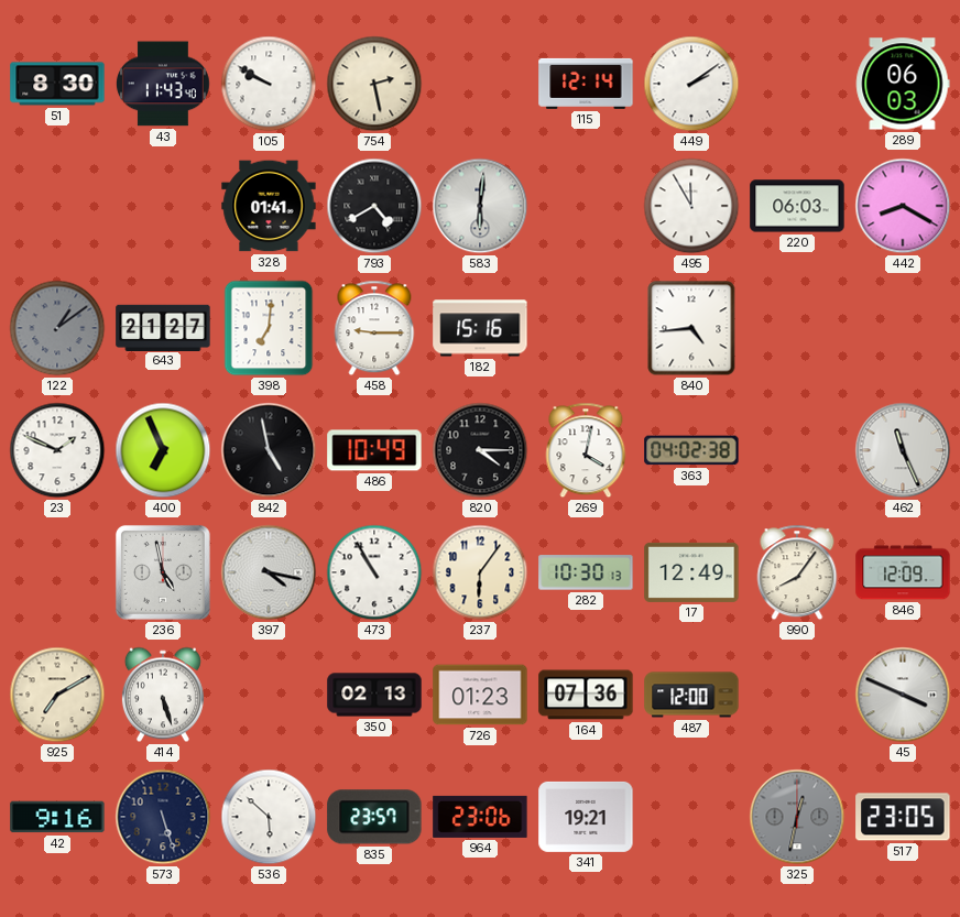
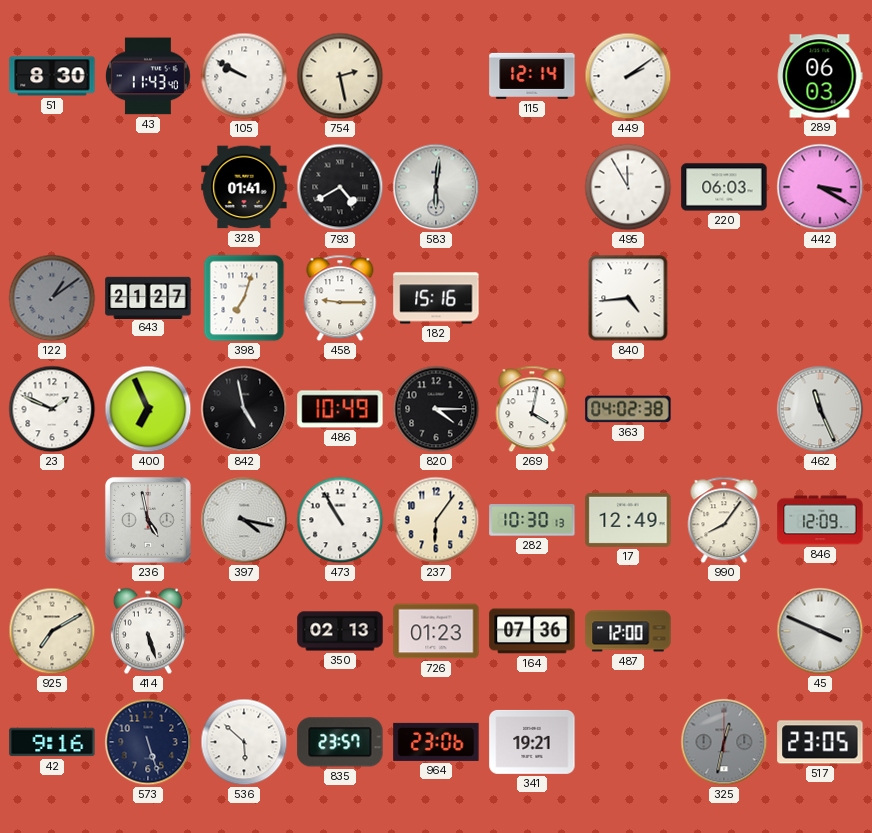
442: 8:20 -> 3:20 (820, 187)
398: 7:01 -> 7:03 (244, 298)
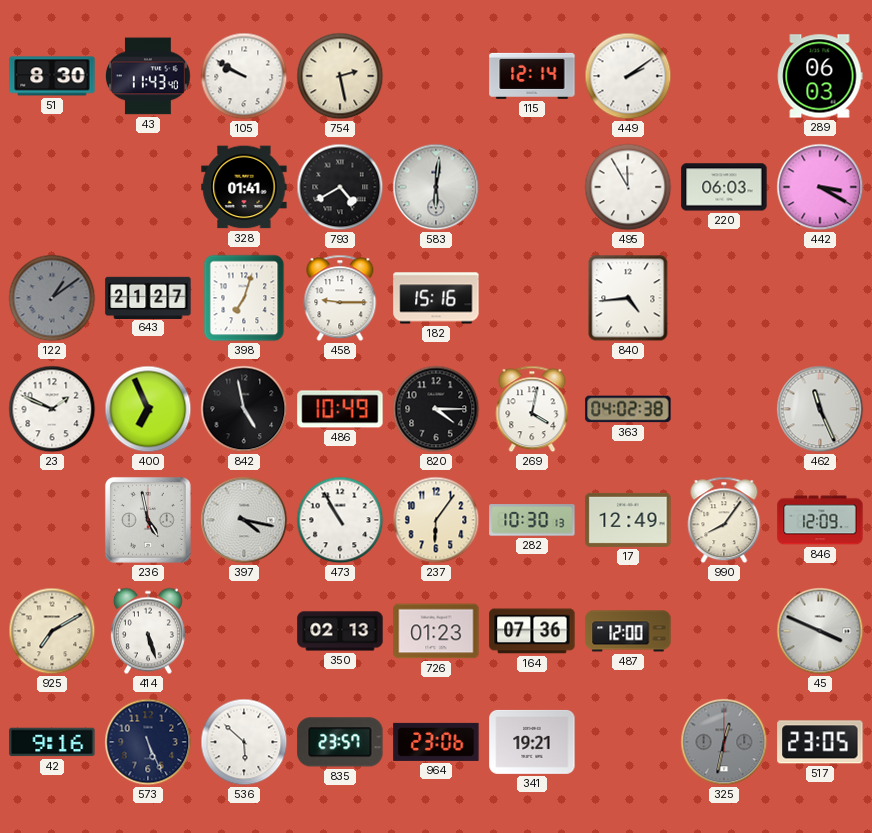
573: 5:27 -> 5:26 (148, 742)
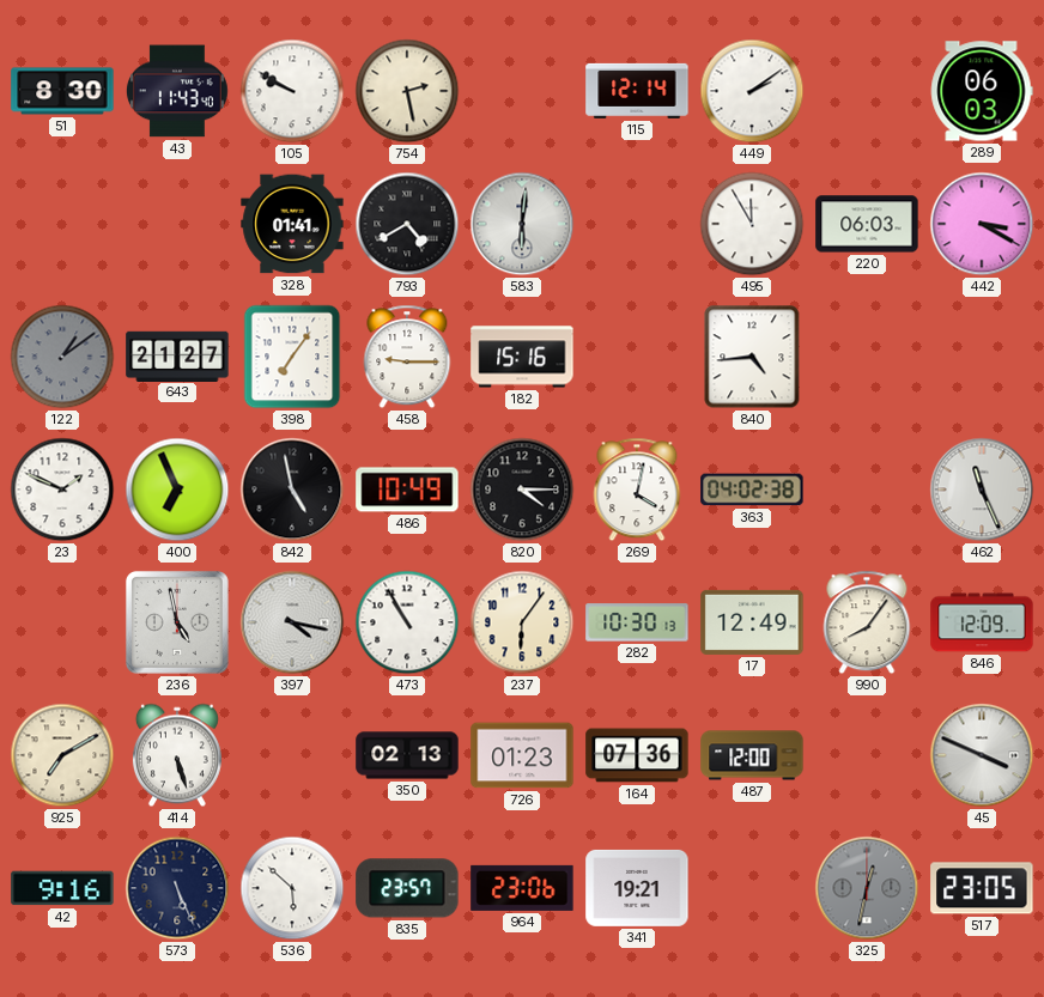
398: 7:03 -> 7:06 (292, 357)
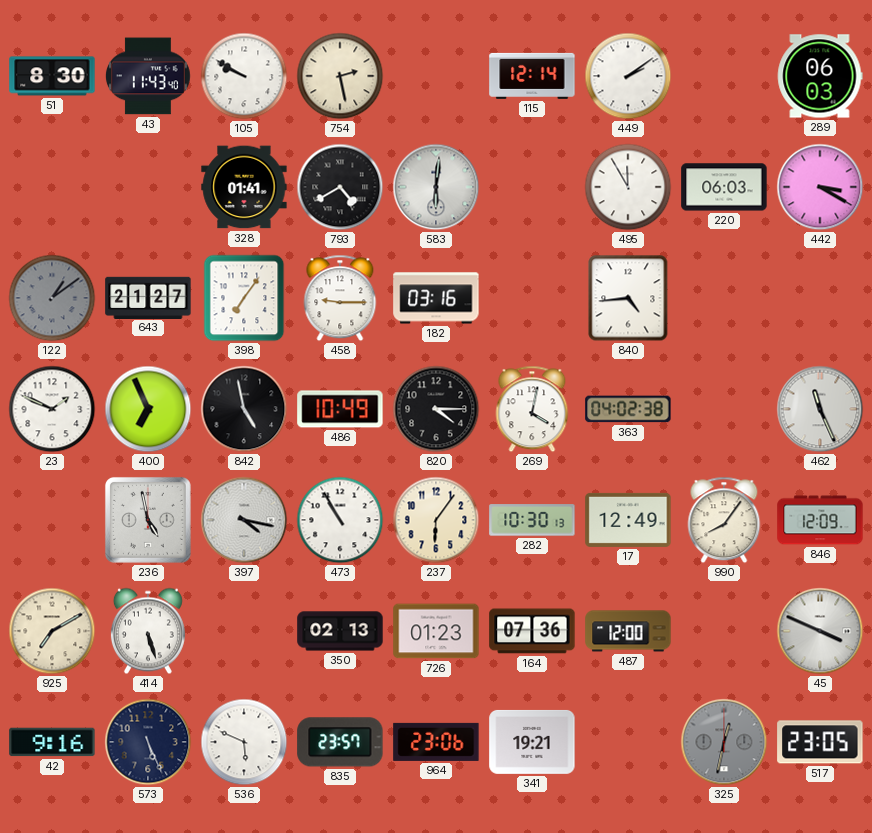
182: 15:16 -> 03:16 (436, 298)
536: 5:52 -> 5:49 (244, 742)
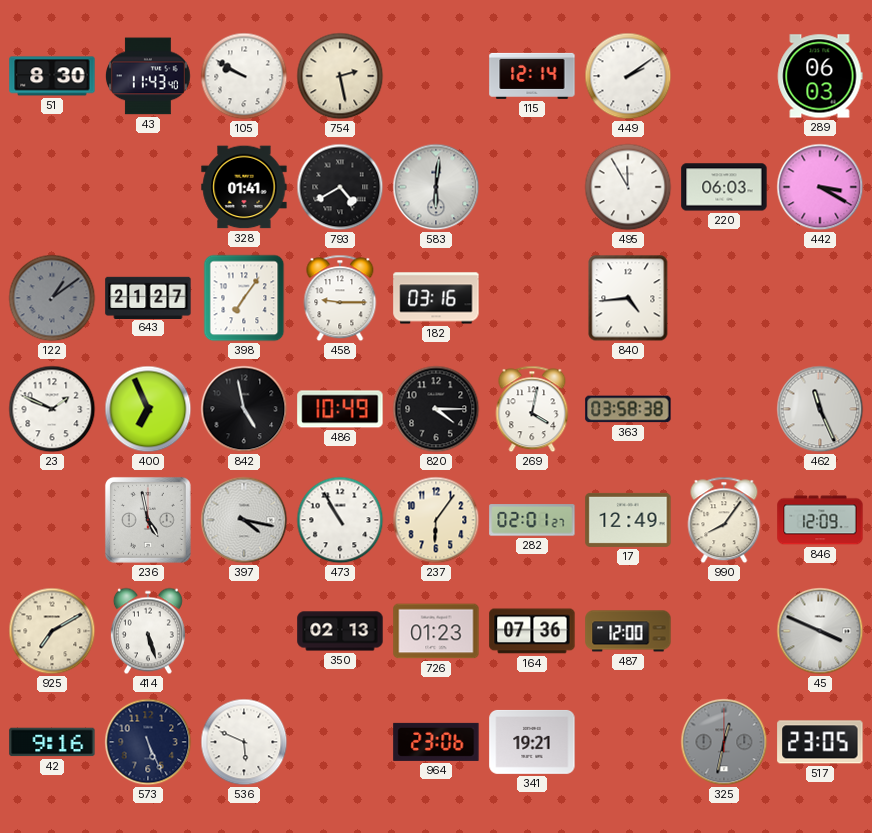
363: 04:02 -> 03:58 (628, 409)
282: 10:30 -> 02:01 (532, 520)
835: 23:57 -> none (340, 742)
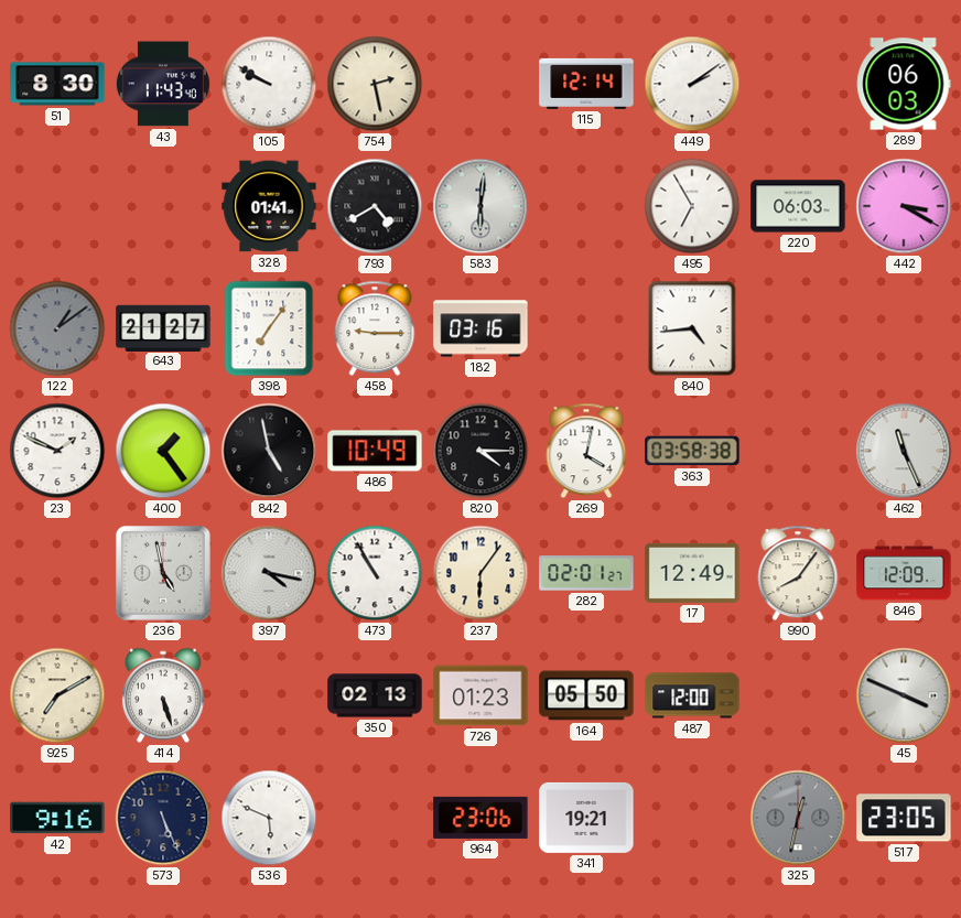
495: 11:55 -> 6:55 (692, 206)
400: 6:56 -> 1:24 (163, 451)
164: 07:36 -> 05:50 (586, 695)
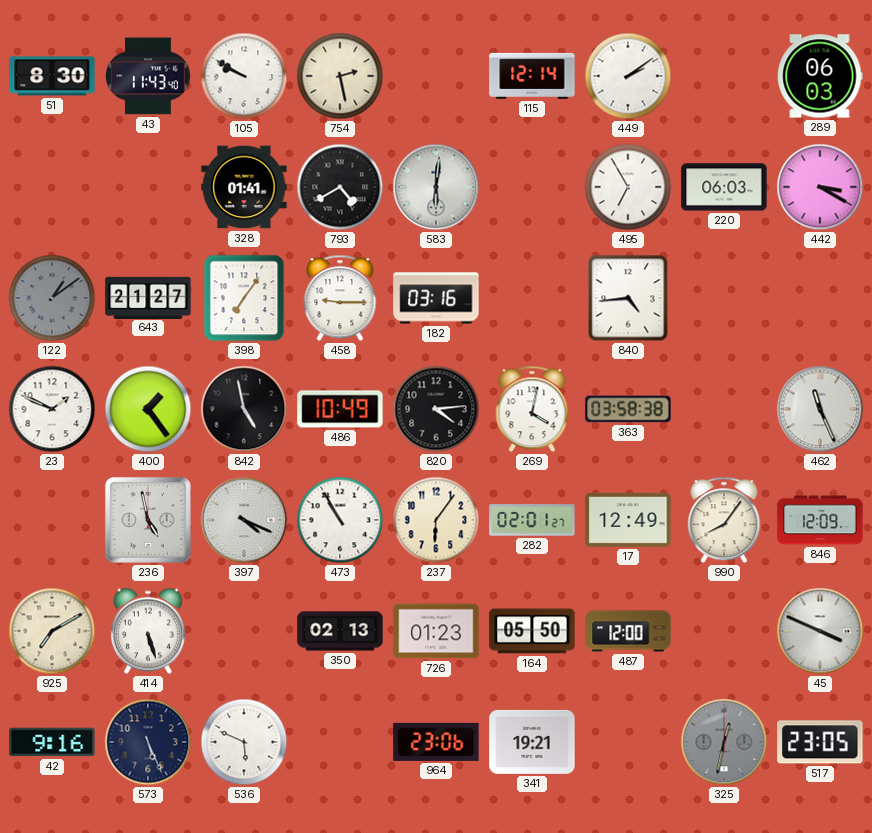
820: 4:15 -> 4:14 (436, 409)
397: 4:17 -> 4:19 (244, 520)
